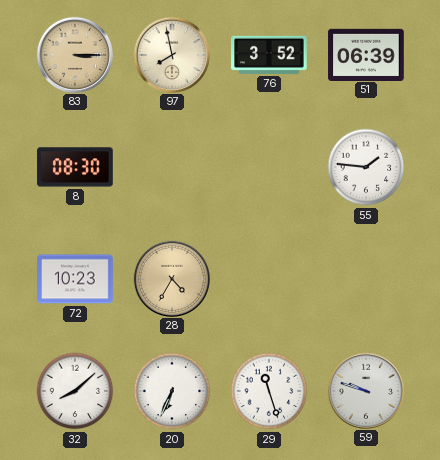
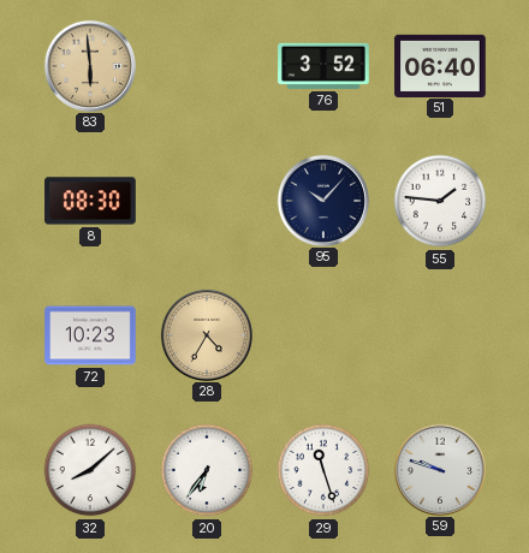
83: 3:15 -> 5:59 (89, 65)
97: 7:58 -> none (171, 54)
51: 06:39 -> 06:40 (440, 65)
95: none -> 10:07 (322, 200)
20: 6:34 -> 6:36 (207, 470)
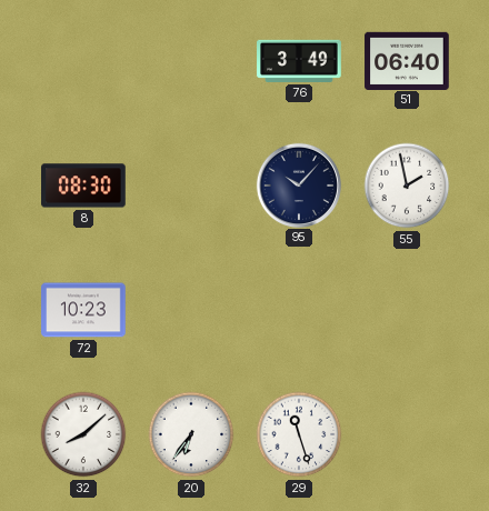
83: 5:59 -> none (89, 65)
76: 3:52 -> 3:49 (299, 61)
55: 1:46 -> 1:58 (407, 186)
28: 4:35 -> none (206, 334)
59: 9:48 -> none (439, 469)
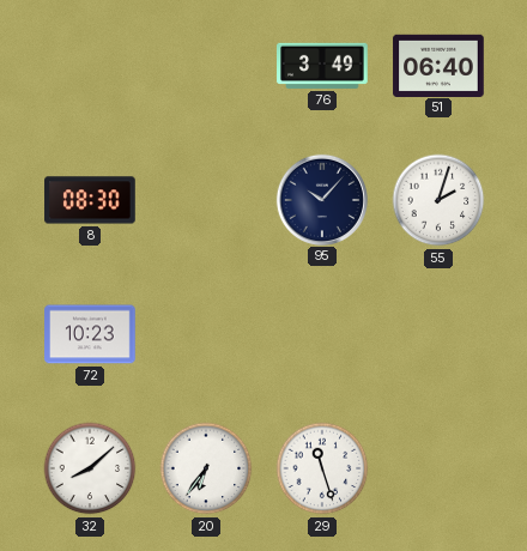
55: 1:58 -> 2:03 (438, 200)
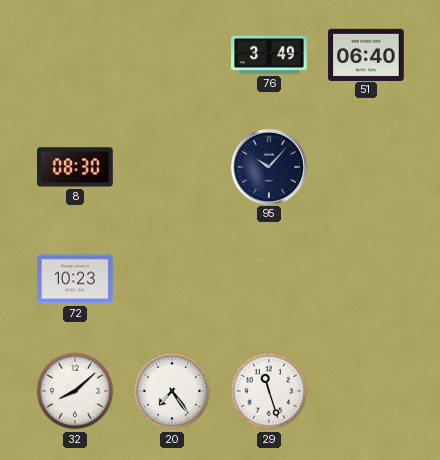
55: 2:03 -> none (438, 200)
20: 6:36 -> 7:24 (172, 391)
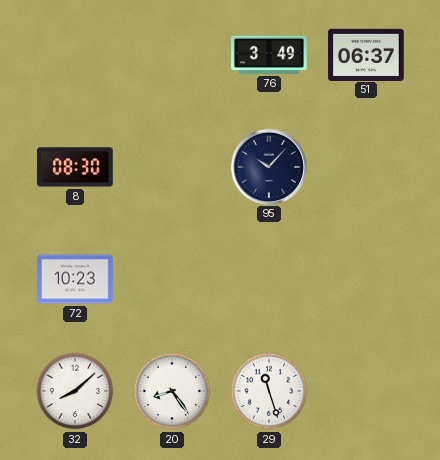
51: 06:40 -> 06:37 (366, 54)
20: 7:24 -> 8:24 (172, 391)
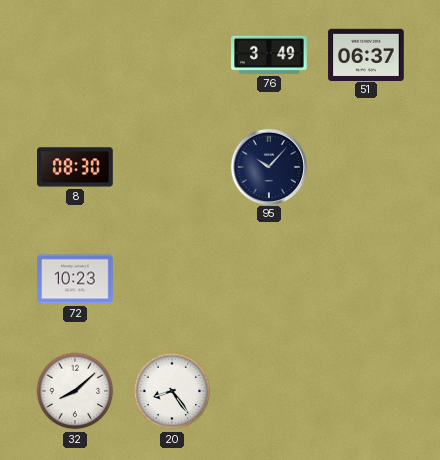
29: 11:27 -> none (269, 391)
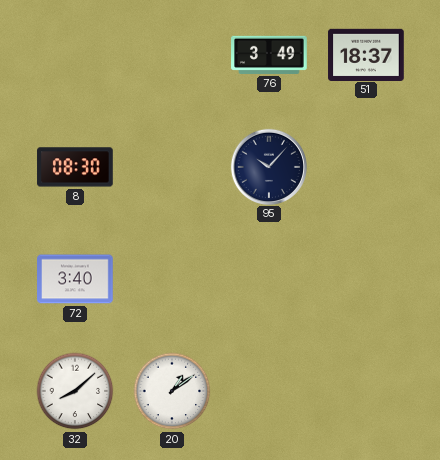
51: 06:37 -> 18:37 (366, 54)
72: 10:23 -> 3:40 (75, 279)
20: 8:24 -> 1:09 (172, 391)
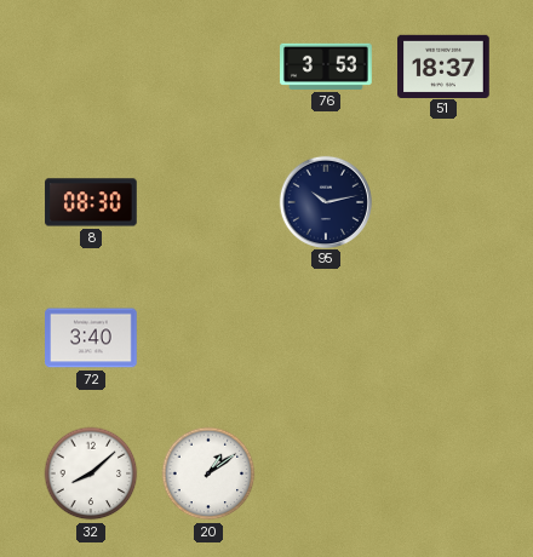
76: 3:49 -> 3:53 (326, 67)
95: 10:07 -> 10:13 (325, 201)
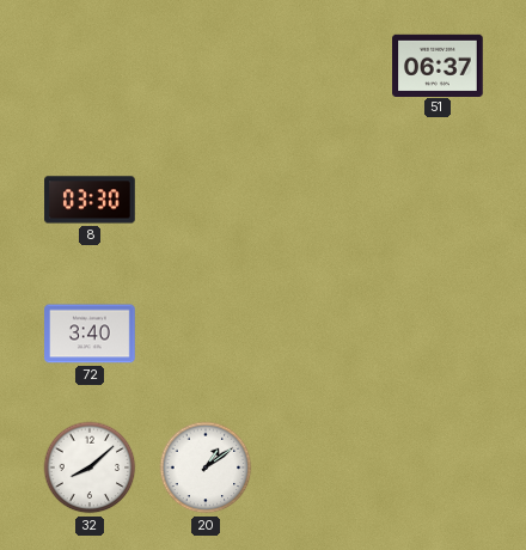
76: 3:53 -> none (326, 67)
51: 18:37 -> 06:37 (438, 65)
8: 08:30 -> 03:30 (90, 200)
95: 10:13 -> none (325, 201)
